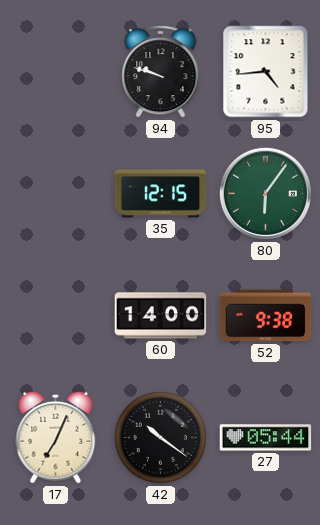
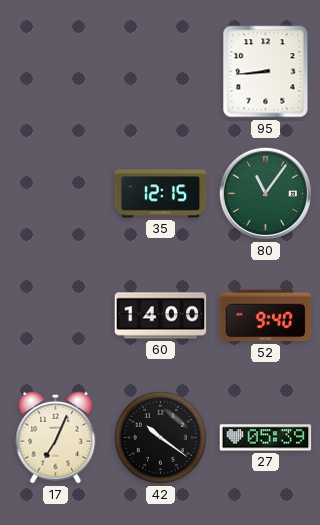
94: 9:48 -> none (161, 71)
95: 4:44 -> 8:44 (266, 72)
80: 6:06 -> 11:06 (265, 193)
52: 9:38 -> 9:40 (266, 316)
27: 05:44 -> 05:39 (266, 438)
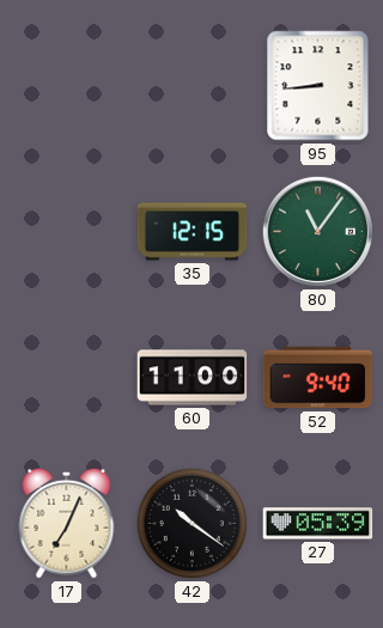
60: 14:00 -> 11:00 (193, 378)
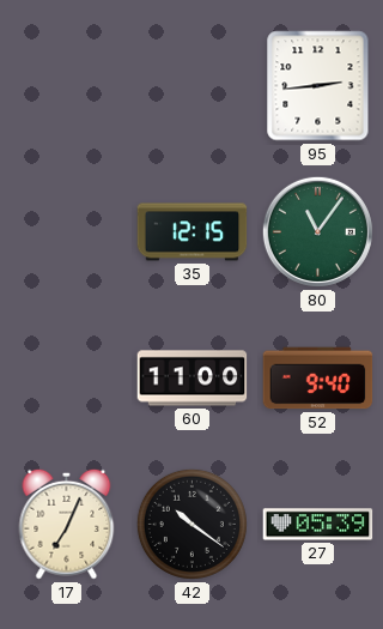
95: 8:44 -> 2:44 (318, 86)
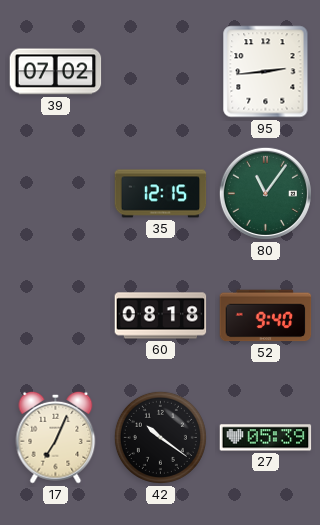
39: none -> 07:02 (56, 72)
60: 11:00 -> 08:18 (161, 316)
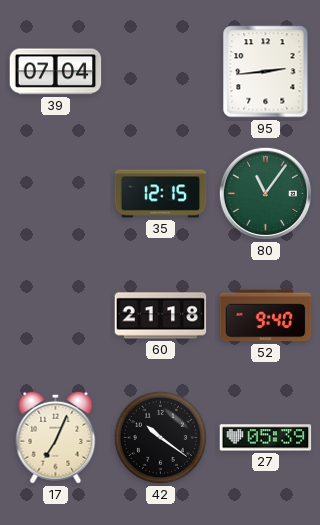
39: 07:02 -> 07:04 (56, 72)
60: 08:18 -> 21:18 (161, 316)
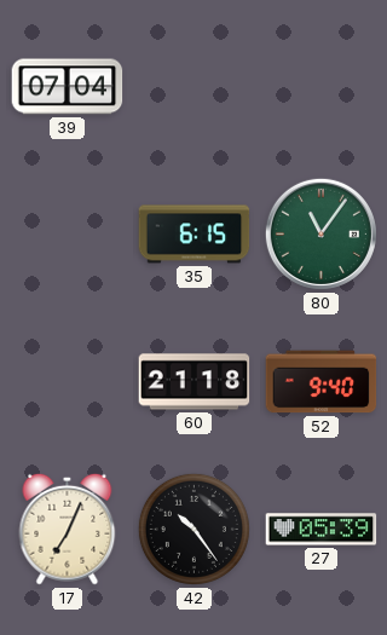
95: 2:44 -> none (266, 72)
35: 12:15 -> 6:15 (195, 235)
42: 10:21 -> 10:24 (193, 529)
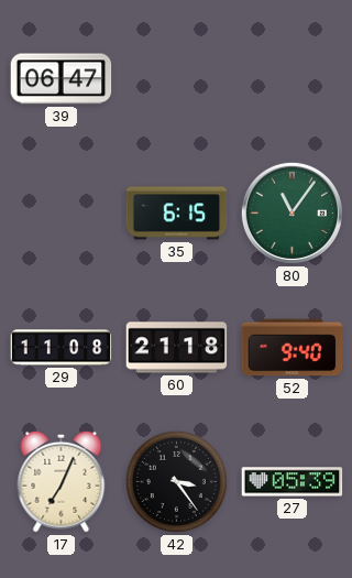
39: 07:04 -> 06:47 (62, 79)
29: none -> 11:08 (62, 348)
42: 10:24 -> 3:24 (176, 481)
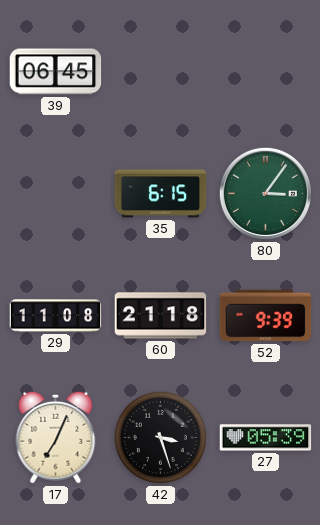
39: 06:47 -> 06:45 (56, 72)
80: 11:06 -> 3:06 (265, 193)
52: 9:40 -> 9:39 (266, 316)
42: 3:24 -> 3:27 (160, 437)
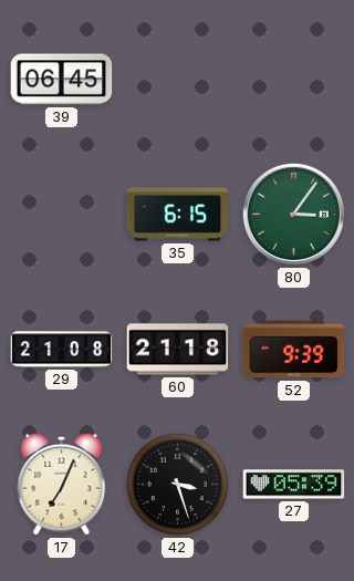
29: 11:08 -> 21:08 (62, 350)
